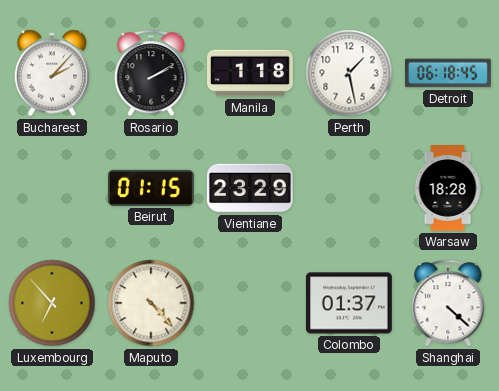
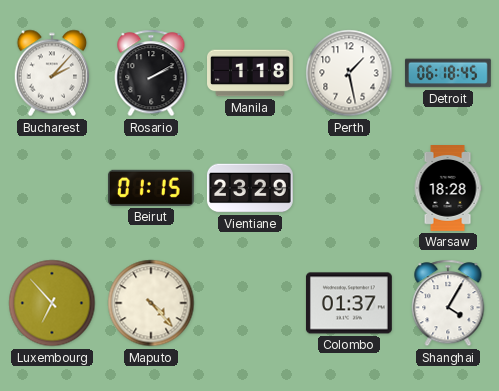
Shanghai: 4:22 -> 4:05 (448, 303)
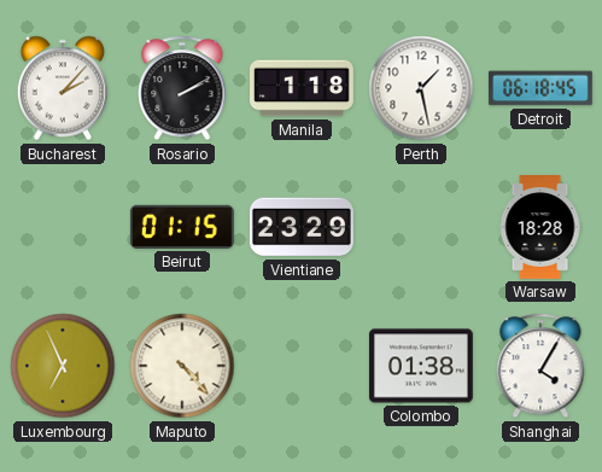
Luxembourg: 6:53 -> 6:56 (63, 366)
Colombo: 01:37 -> 01:38 (421, 366)
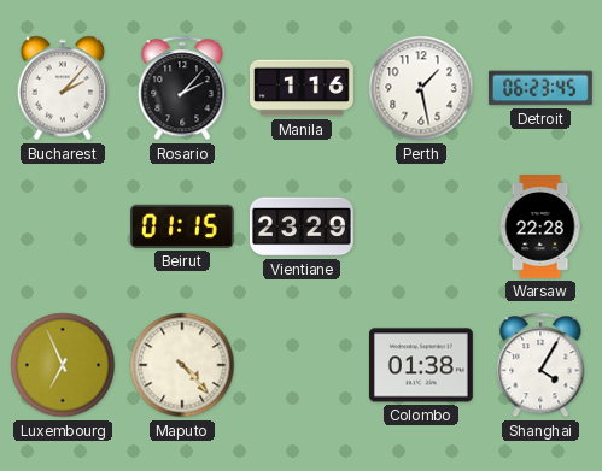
Rosario: 2:10 -> 2:07 (182, 88)
Manila: 1:18 -> 1:16 (303, 88)
Detroit: 06:18 -> 06:23 (540, 88)
Warsaw: 18:28 -> 22:28 (540, 228)
